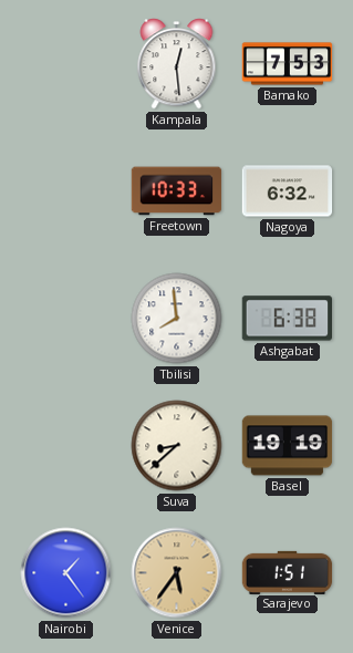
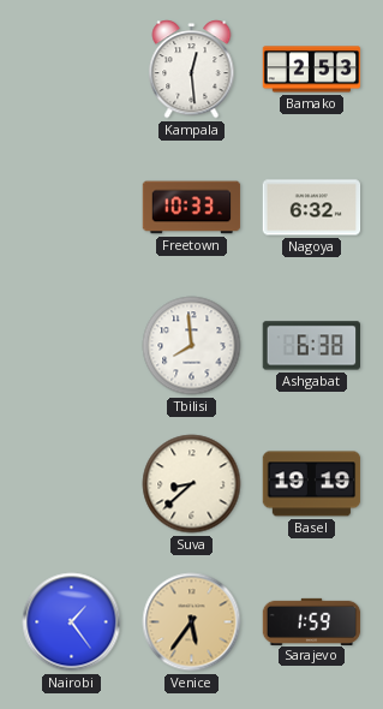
Bamako: 7:53 -> 2:53 (312, 70)
Sarajevo: 1:51 -> 1:59 (312, 621)
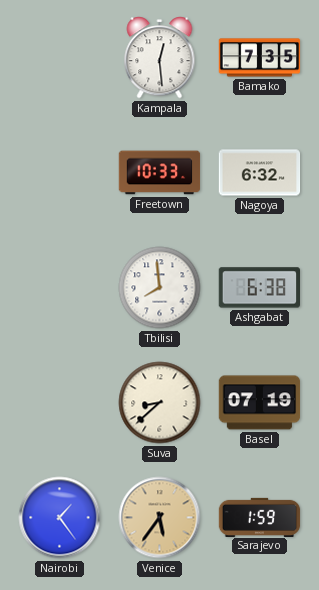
Bamako: 2:53 -> 7:35 (260, 58)
Basel: 19:19 -> 07:19 (260, 403)
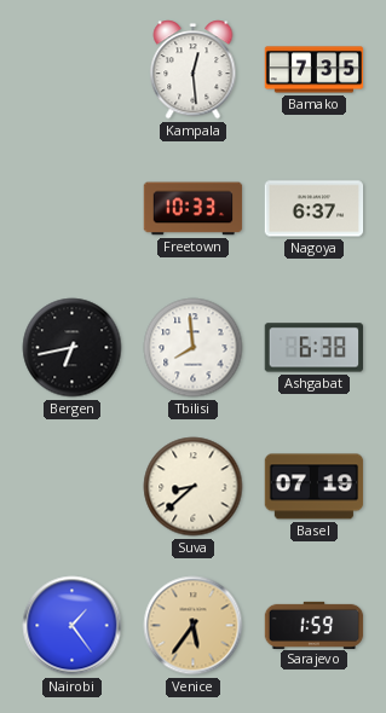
Nagoya: 6:32 -> 6:37 (315, 209)
Bergen: none -> 6:43 (73, 348)
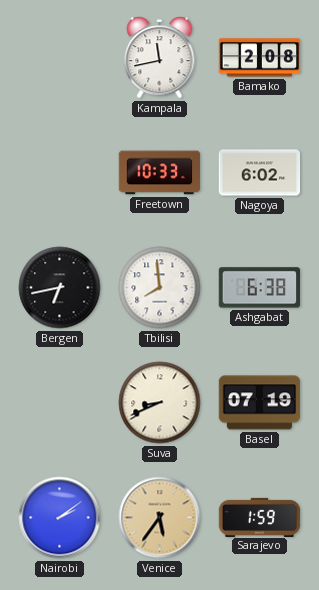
Kampala: 12:29 -> 11:43 (160, 58)
Bamako: 7:35 -> 2:08 (260, 58)
Nagoya: 6:37 -> 6:02 (260, 173)
Suva: 8:38 -> 8:41 (160, 403)
Nairobi: 1:24 -> 2:09 (60, 518)
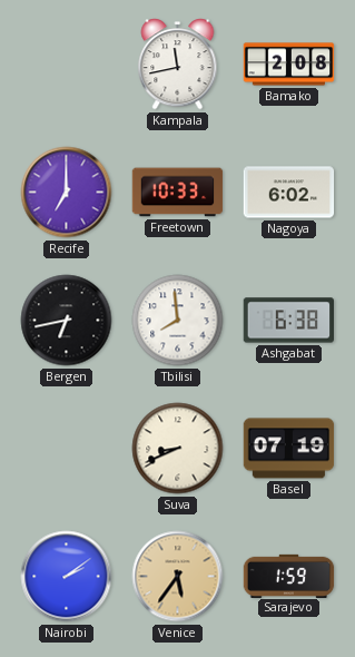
Recife: none -> 7:00 (67, 193)
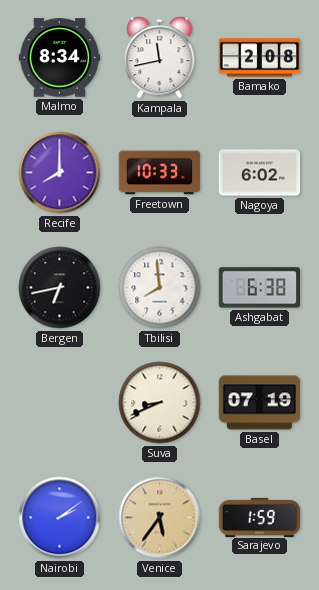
Malmo: none -> 8:34 (60, 58)
Recife: 7:00 -> 8:00 (60, 173)
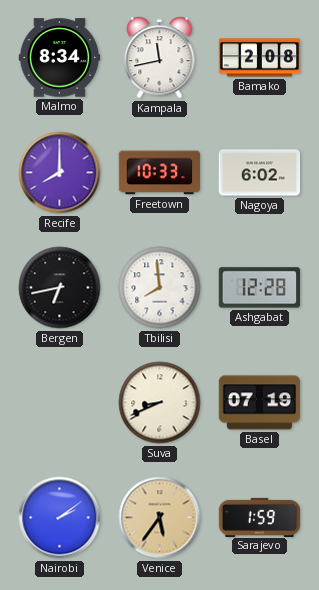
Ashgabat: 6:38 -> 12:28 (260, 288)
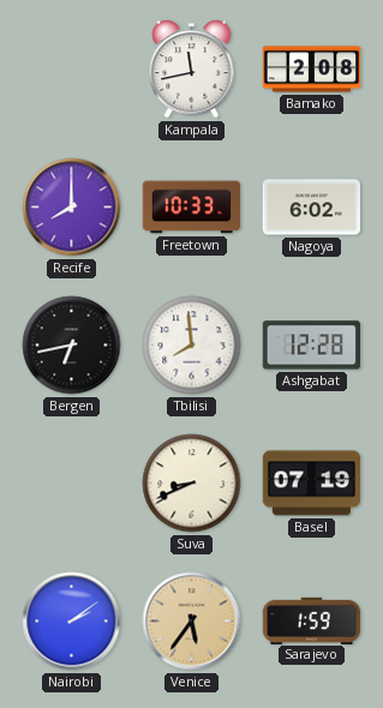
Malmo: 8:34 -> none (60, 58)
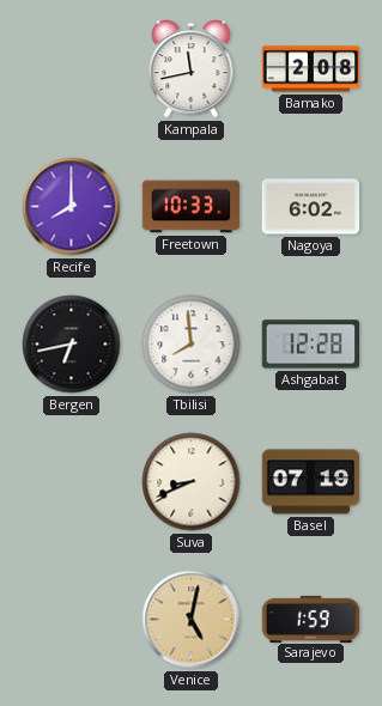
Nairobi: 2:09 -> none (72, 622)
Venice: 5:36 -> 5:02 (192, 620)
